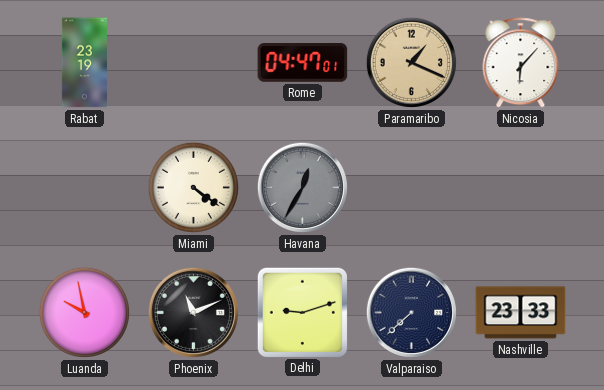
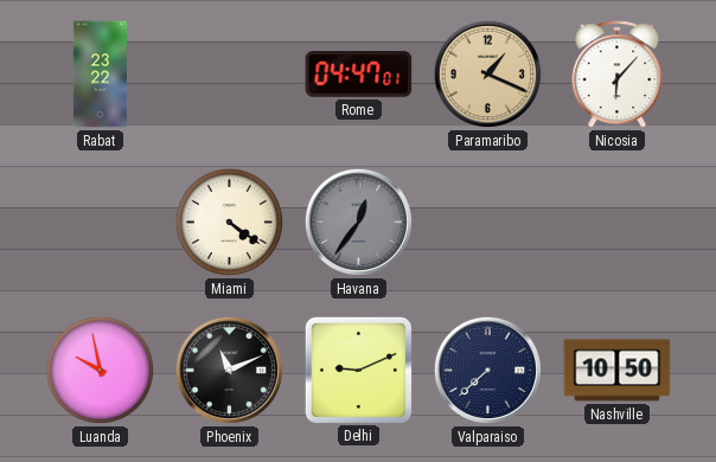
Rabat: 23:19 -> 23:22 (100, 75)
Havana: 12:35 -> 12:36 (358, 222)
Delhi: 9:12 -> 9:11 (358, 370)
Nashville: 23:33 -> 10:50 (618, 371)
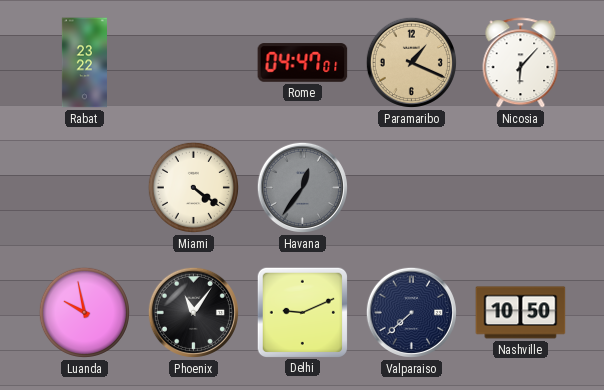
Phoenix: 11:11 -> 11:06 (193, 312)
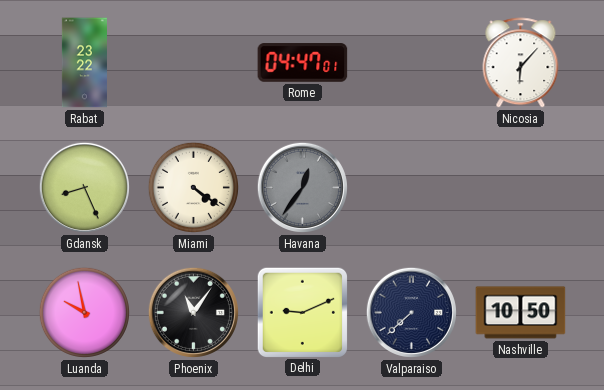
Paramaribo: 1:19 -> none (411, 62)
Gdansk: none -> 8:26 (84, 187)
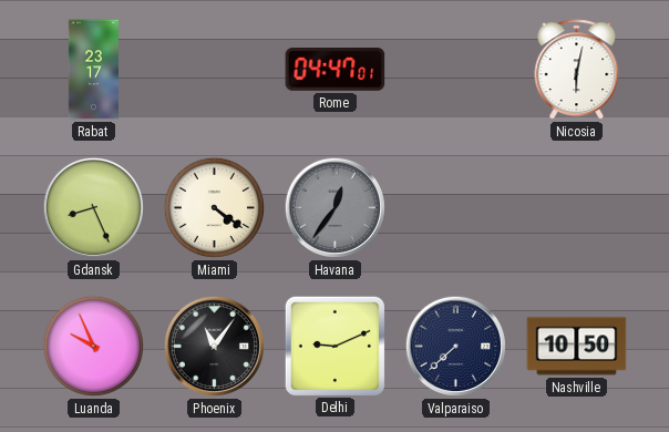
Rabat: 23:22 -> 23:17 (93, 70)
Nicosia: 6:07 -> 6:02 (577, 70)
Luanda: 9:58 -> 9:56 (93, 346)
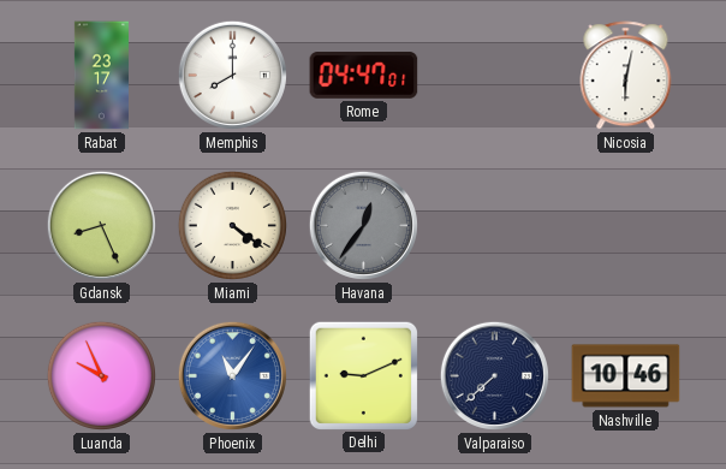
Memphis: none -> 8:00 (232, 75)
Phoenix dial: black -> blue (232, 375)
Nashville: 10:50 -> 10:46 (626, 376)
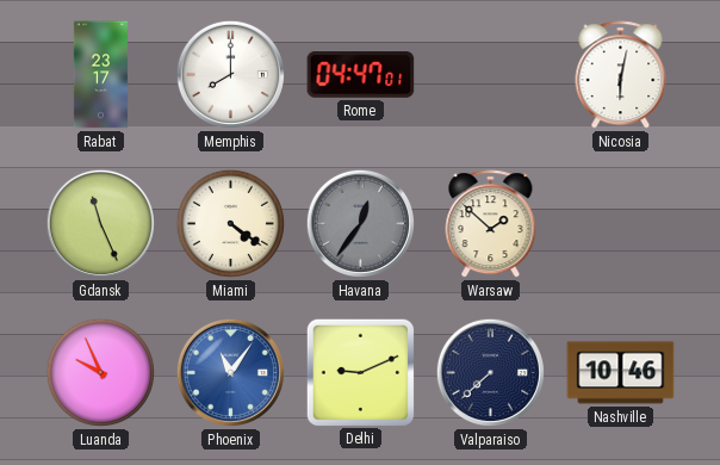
Gdansk: 8:26 -> 11:26 (100, 223)
Warsaw: none -> 1:52 (491, 224)
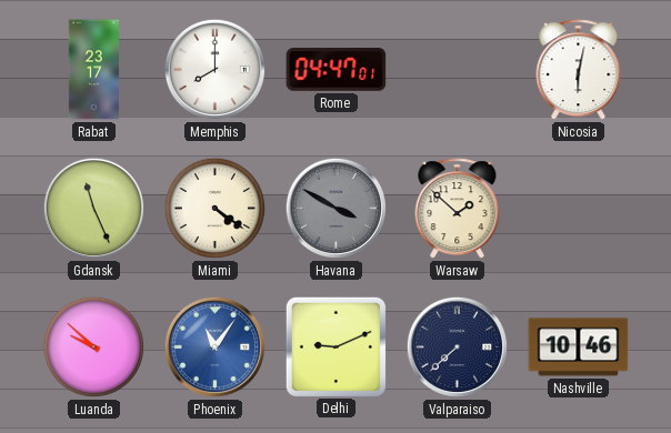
Havana: 12:36 -> 3:50 (335, 208)
Luanda: 9:56 -> 9:52 (93, 346)
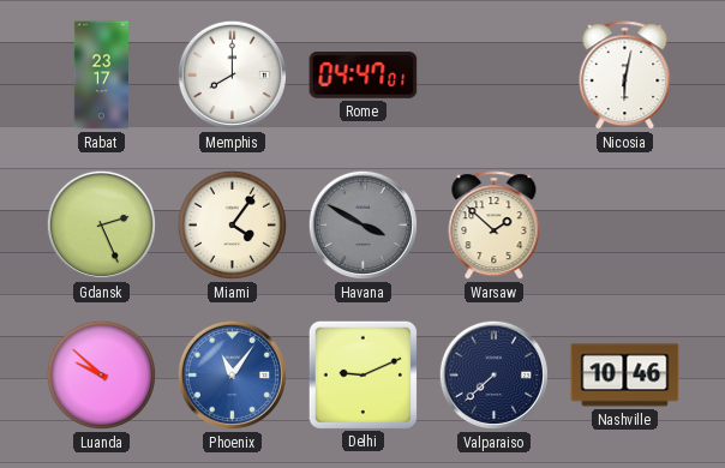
Gdansk: 11:26 -> 2:26 (101, 224)
Miami: 4:21 -> 4:06 (232, 224)
